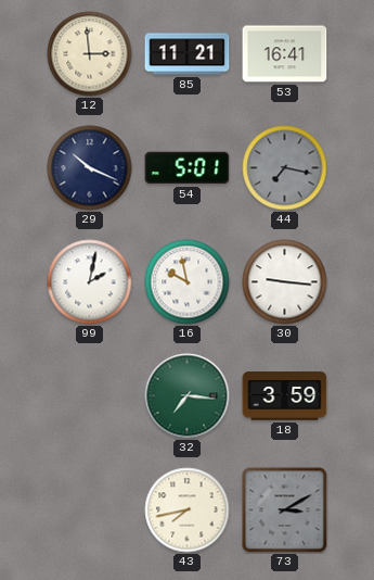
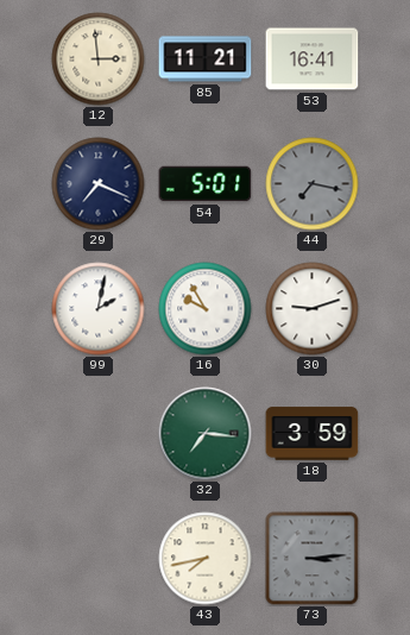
29: 10:19 -> 7:19 (99, 184)
16: 9:58 -> 9:55 (206, 309)
30: 9:16 -> 9:12 (313, 309)
73: 3:10 -> 3:14 (313, 559)
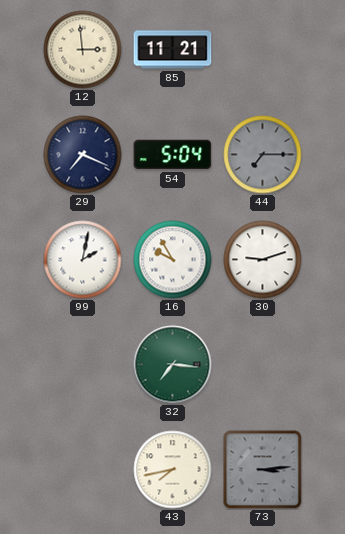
53: 16:41 -> none (313, 59)
54: 5:01 -> 5:04 (173, 155)
44: 7:17 -> 7:15 (263, 155)
18: 3:59 -> none (313, 434)
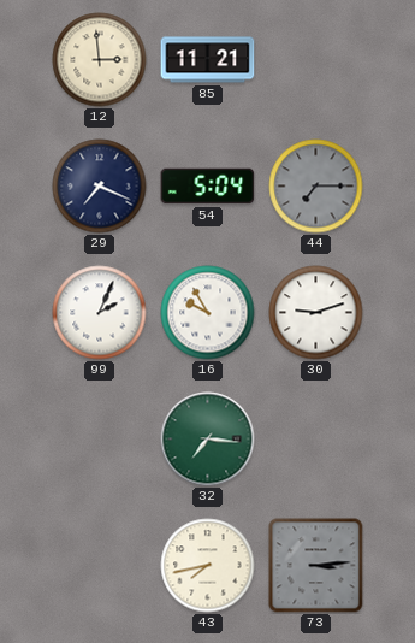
99: 2:02 -> 2:04 (100, 313)
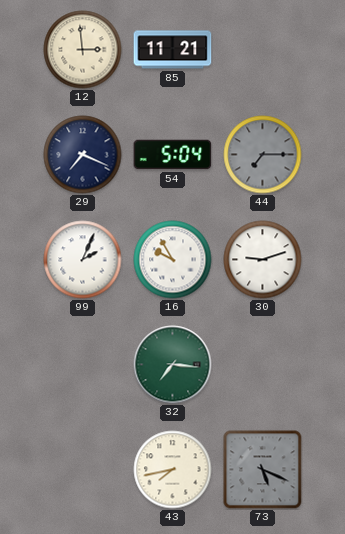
73: 3:14 -> 5:19 (263, 470)
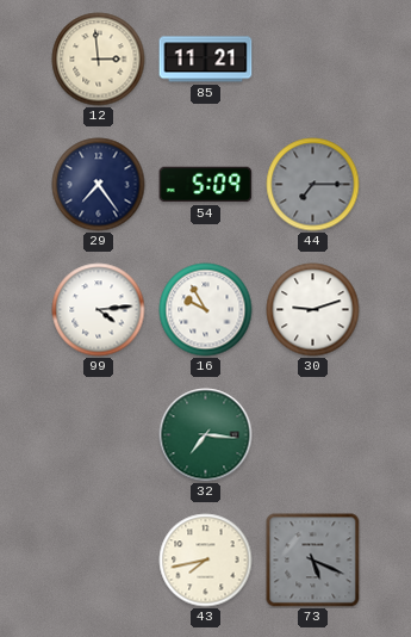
29: 7:19 -> 7:24 (99, 185)
54: 5:04 -> 5:09 (206, 185)
99: 2:04 -> 4:14 (99, 310)
